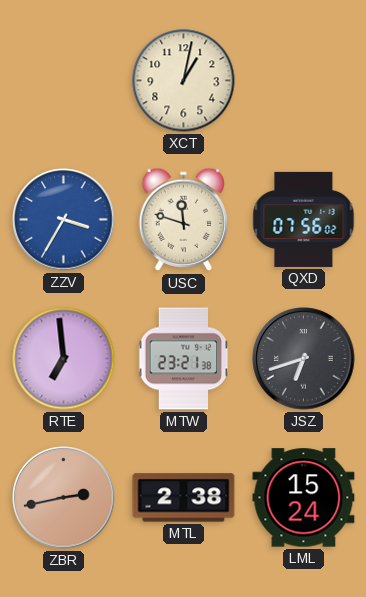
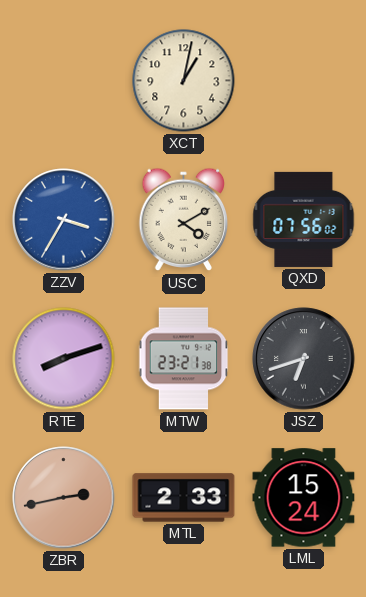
USC: 11:48 -> 4:10 (184, 220)
RTE: 6:59 -> 8:12 (64, 359)
MTL: 2:38 -> 2:33 (184, 498)
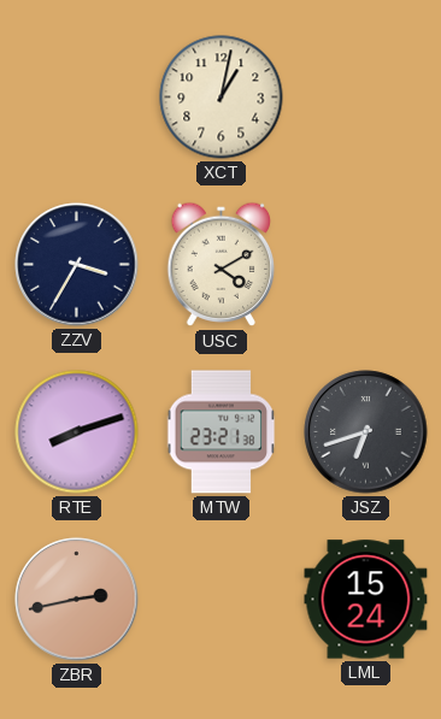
ZZV dial: blue -> navy (77, 265)
QXD: 07:56 -> none (304, 219)
MTL: 2:33 -> none (184, 498)
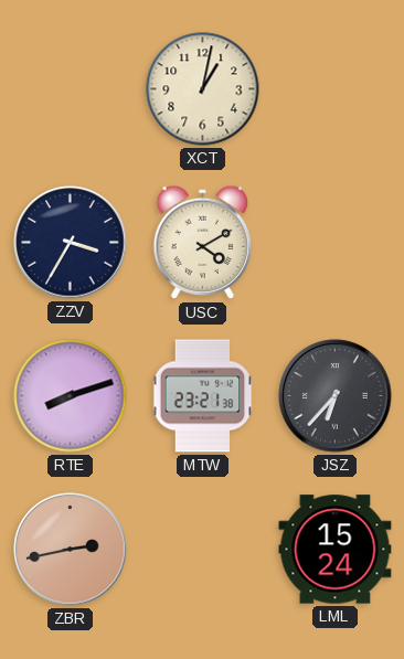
JSZ: 6:42 -> 6:37 (336, 396)
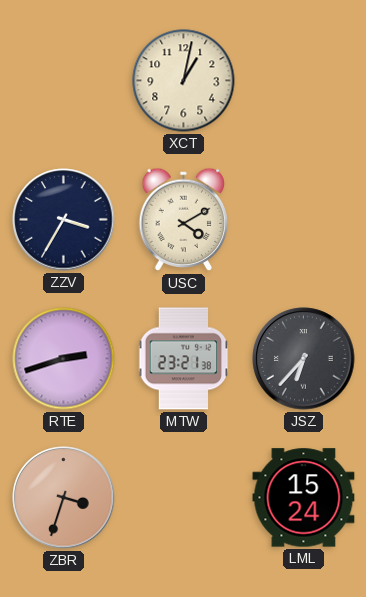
RTE: 8:12 -> 2:42 (64, 359)
ZBR: 2:43 -> 3:33 (64, 498)
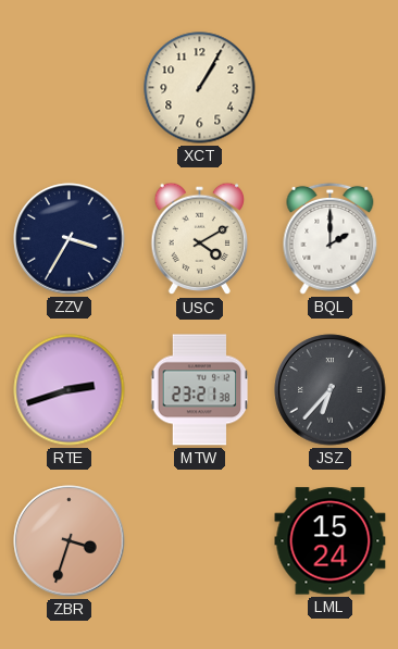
XCT: 1:02 -> 1:05 (200, 88)
BQL: none -> 2:00 (331, 238)
